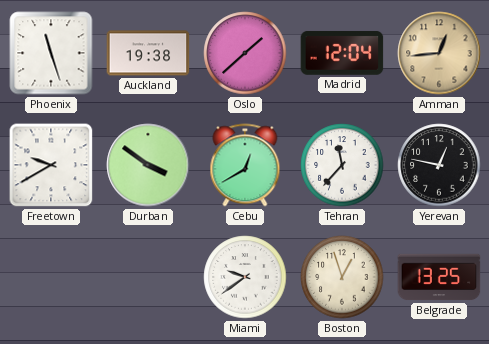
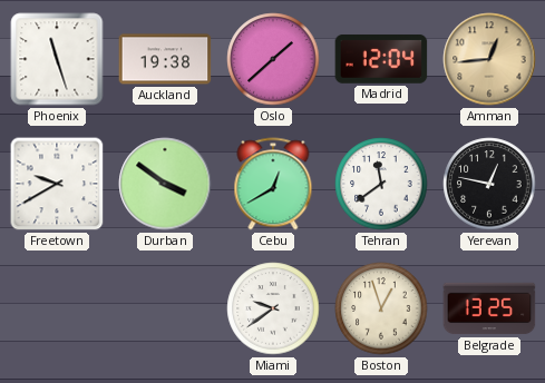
Tehran: 11:37 -> 11:39 (381, 184)
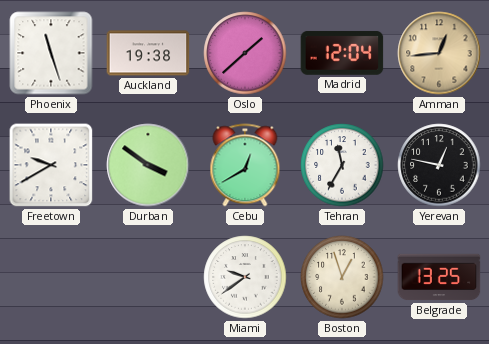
Tehran: 11:39 -> 11:35 (342, 165)
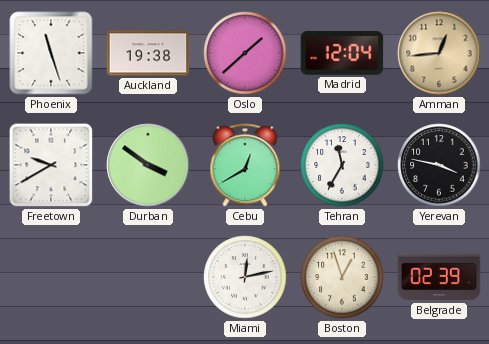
Yerevan: 12:47 -> 3:47 (439, 165)
Miami: 9:39 -> 12:13 (245, 277)
Belgrade: 13:25 -> 02:39 (439, 277)
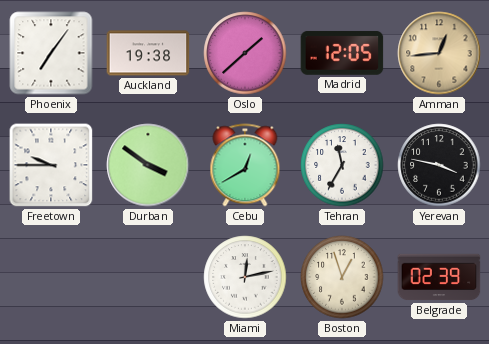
Phoenix: 11:27 -> 7:06 (51, 53)
Madrid: 12:04 -> 12:05 (342, 53)
Freetown: 9:40 -> 9:45 (51, 165)
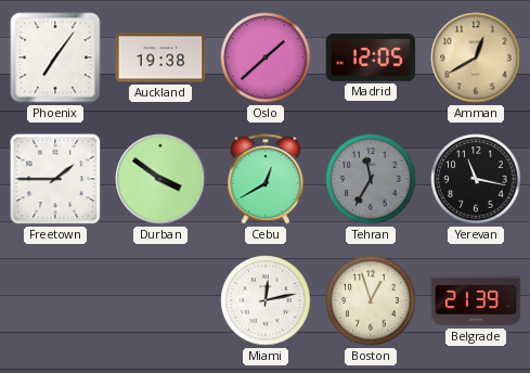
Amman: 12:44 -> 12:40 (476, 57)
Freetown: 9:45 -> 1:45 (55, 179)
Tehran dial: white -> grey (371, 179)
Yerevan: 3:47 -> 11:17 (476, 179)
Belgrade: 02:39 -> 21:39 (476, 300)
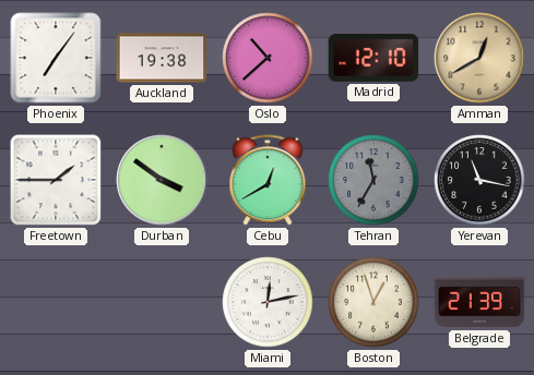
Oslo: 1:38 -> 10:38 (268, 58)
Madrid: 12:05 -> 12:10 (373, 58)
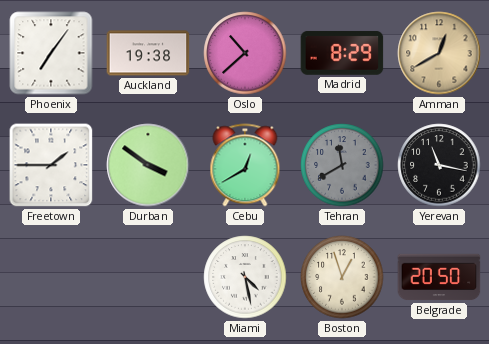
Madrid: 12:10 -> 8:29 (342, 53)
Tehran: 11:35 -> 11:40 (342, 165)
Miami: 12:13 -> 4:28 (245, 277)
Belgrade: 21:39 -> 20:50 (439, 277)
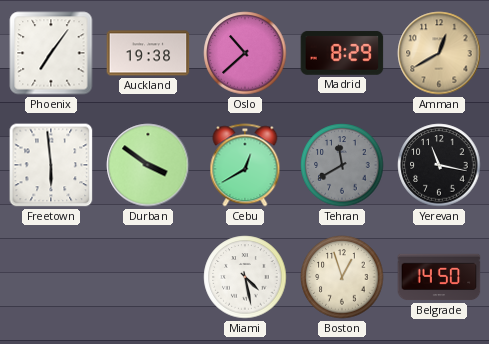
Freetown: 1:45 -> 5:59 (51, 165)
Belgrade: 20:50 -> 14:50 (439, 277)
